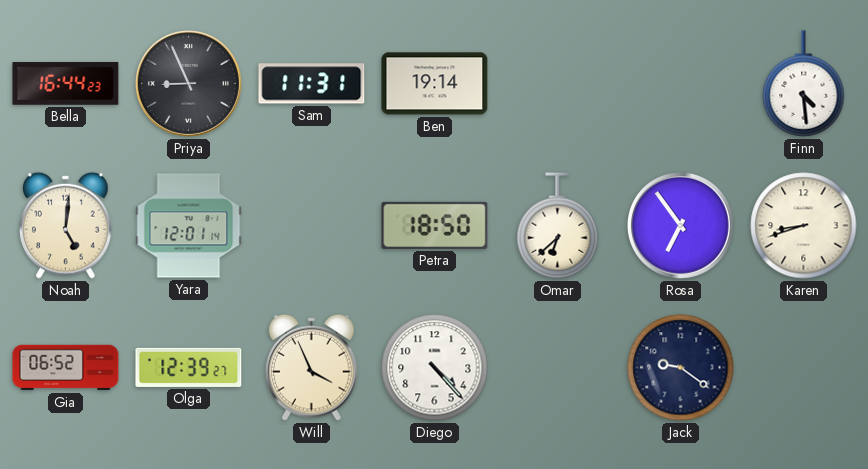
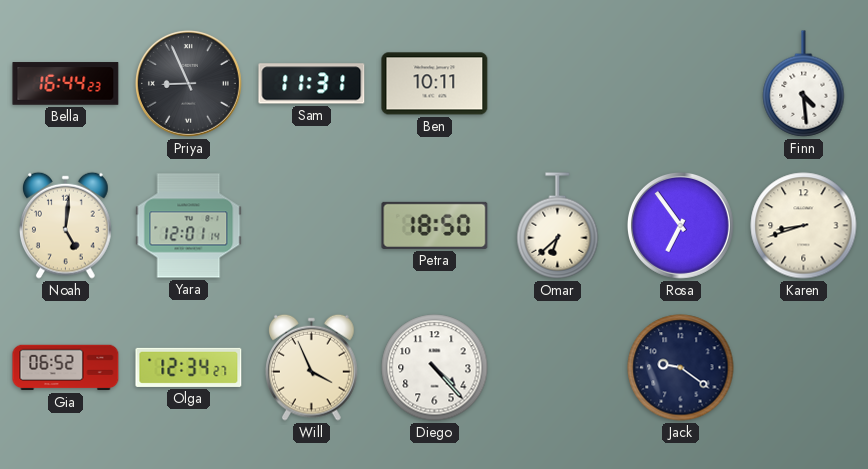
Ben: 19:14 -> 10:11 (435, 84)
Olga: 12:39 -> 12:34 (189, 367)
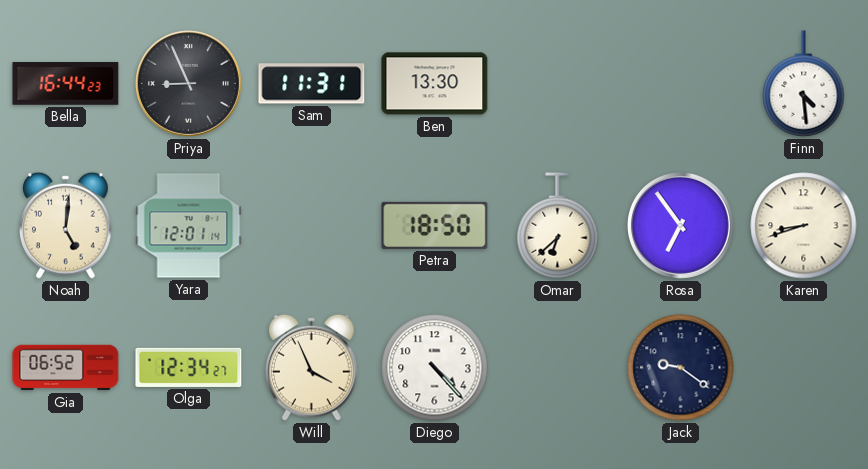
Ben: 10:11 -> 13:30 (435, 84)
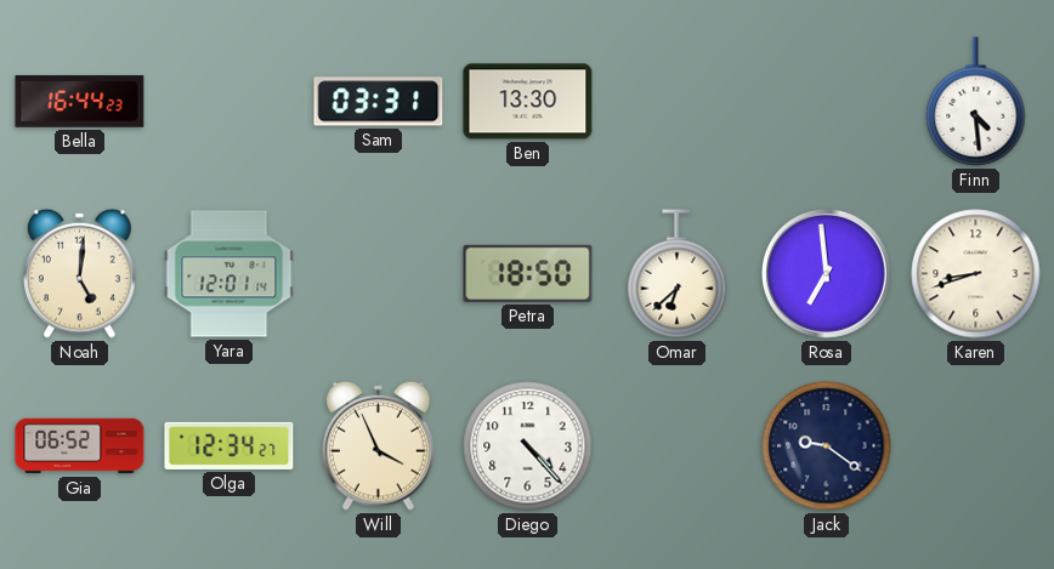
Priya: 8:56 -> none (188, 83)
Sam: 11:31 -> 03:31 (379, 102)
Rosa: 6:54 -> 6:59 (826, 273)
